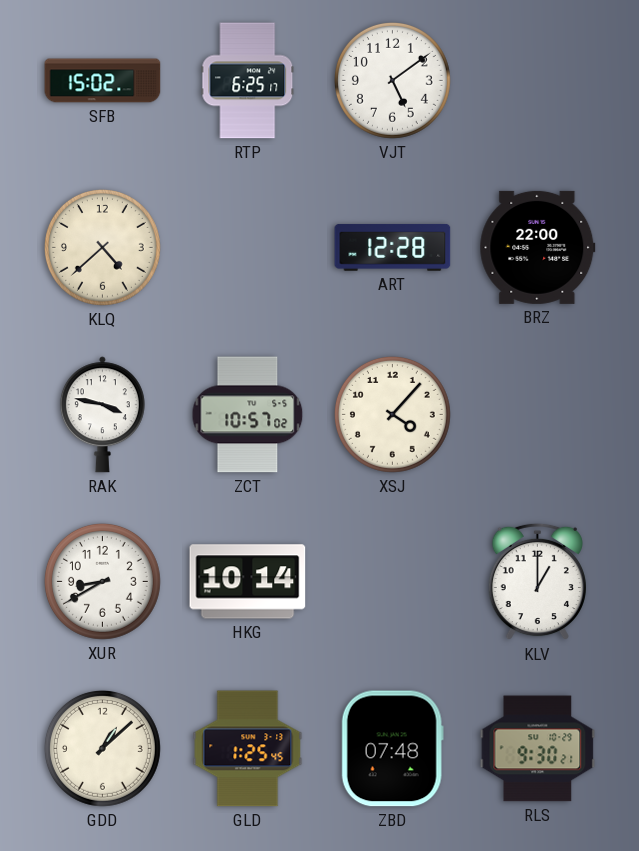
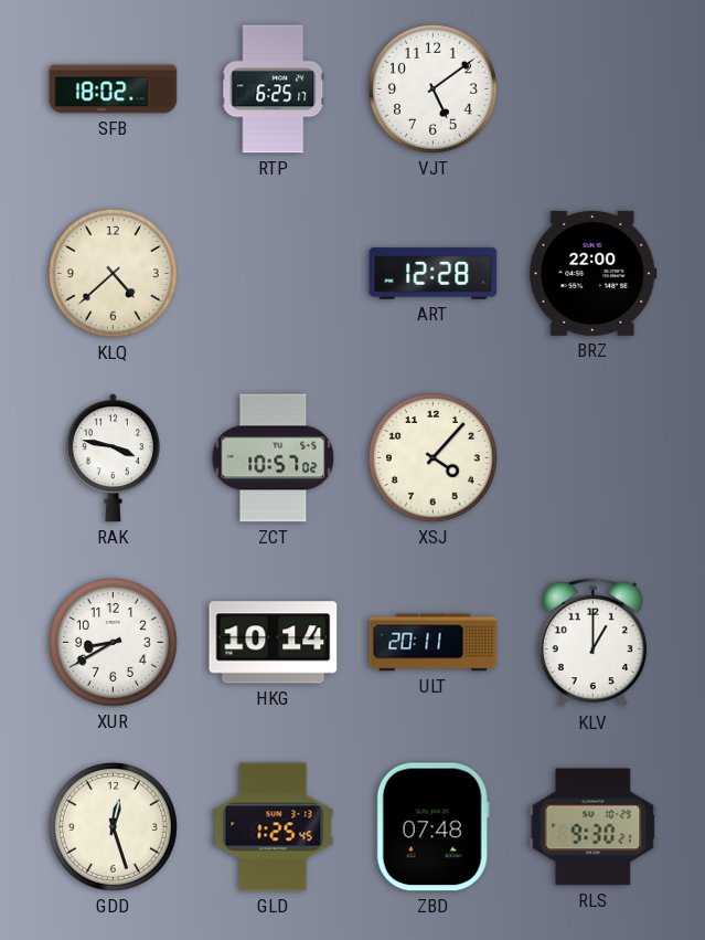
SFB: 15:02 -> 18:02 (114, 89)
ULT: none -> 20:11 (434, 643)
GDD: 1:08 -> 12:27 (113, 826)
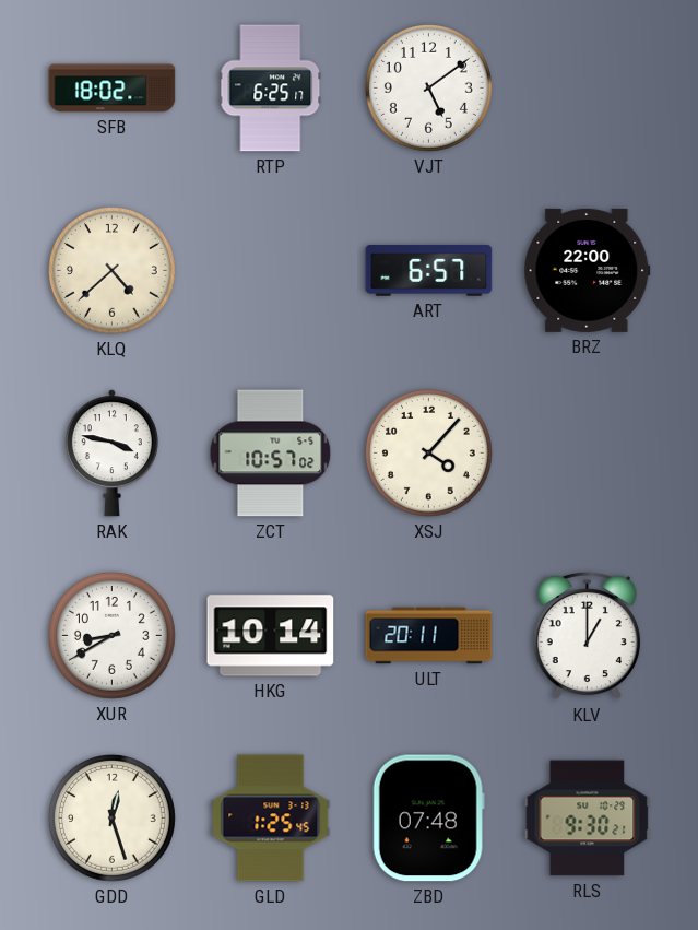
ART: 12:28 -> 6:57 (429, 271)
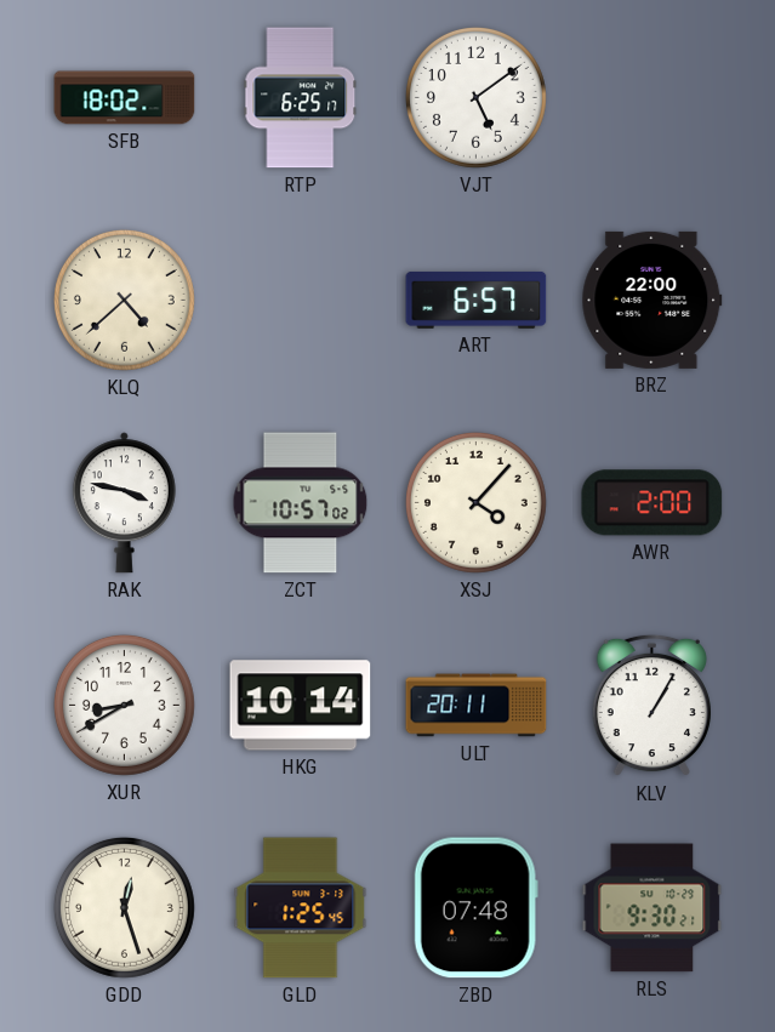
AWR: none -> 2:00 (653, 503)
KLV: 1:00 -> 1:05 (651, 706)
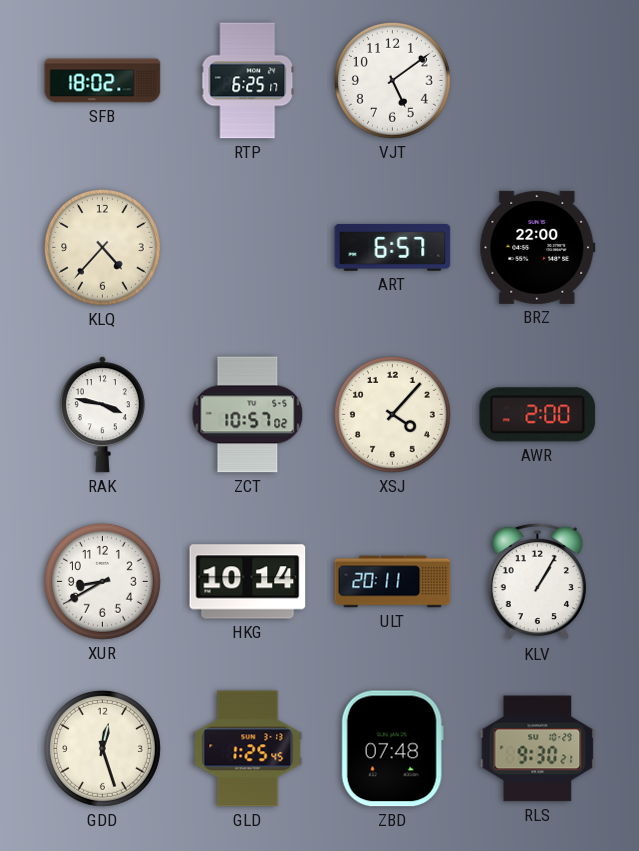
KLQ: 4:38 -> 4:37 (102, 247)
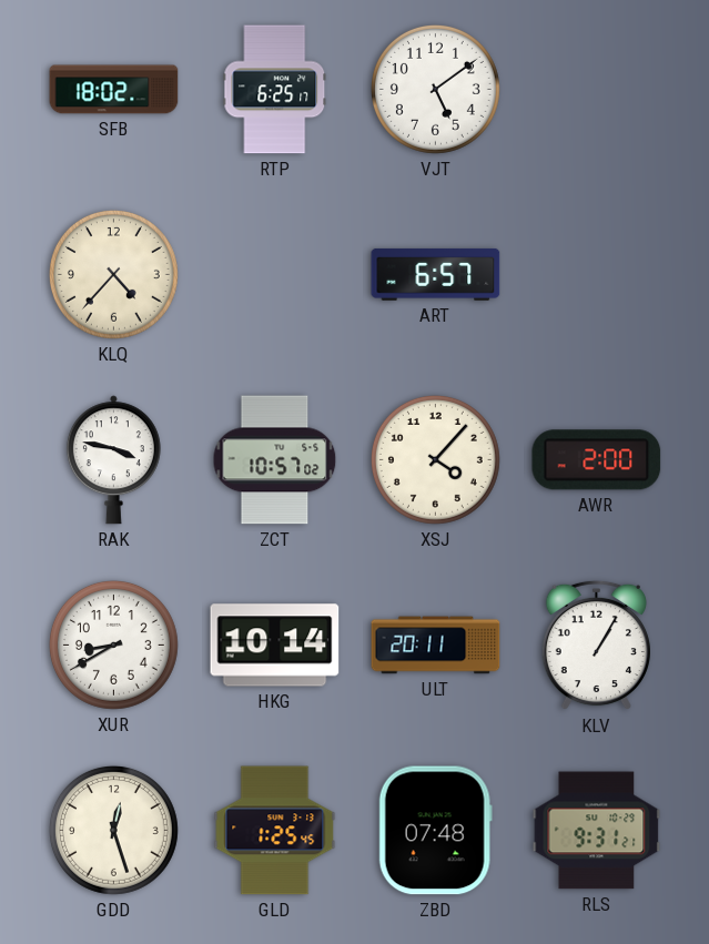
BRZ: 22:00 -> none (538, 247)
RLS: 9:30 -> 9:31 (597, 831)
